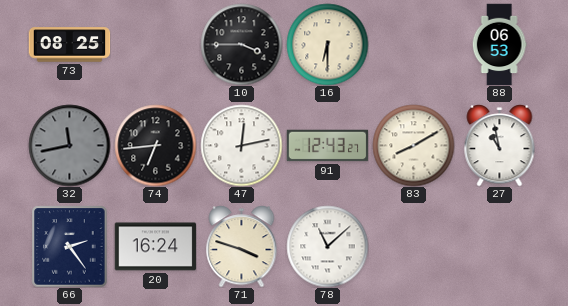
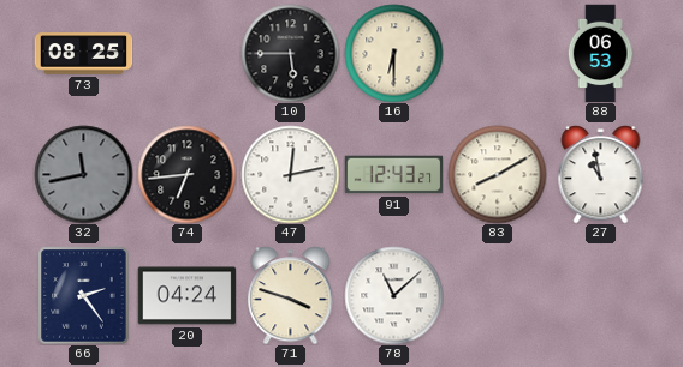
10: 3:45 -> 5:45 (290, 53)
20: 16:24 -> 04:24 (186, 296)
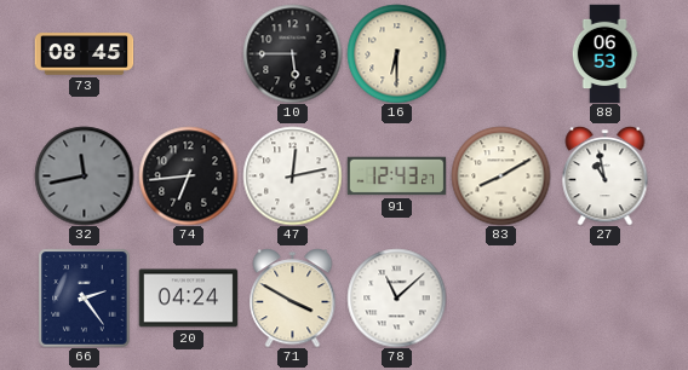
73: 08:25 -> 08:45 (84, 54)
71: 3:48 -> 3:50 (293, 299)
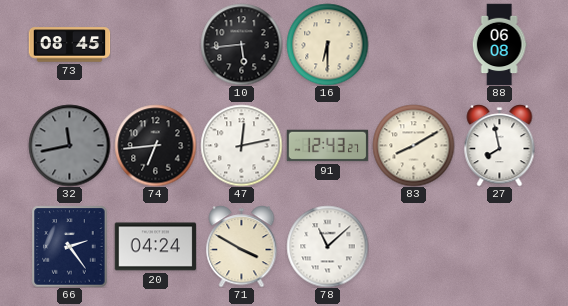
10: 5:45 -> 5:44 (241, 44)
88: 06:53 -> 06:08 (499, 44)
27: 10:58 -> 7:58 (500, 146)
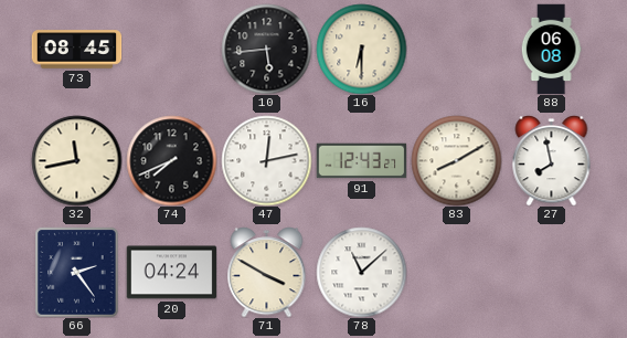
32 dial: grey -> cream (76, 160)
74: 6:44 -> 7:41 (171, 160)
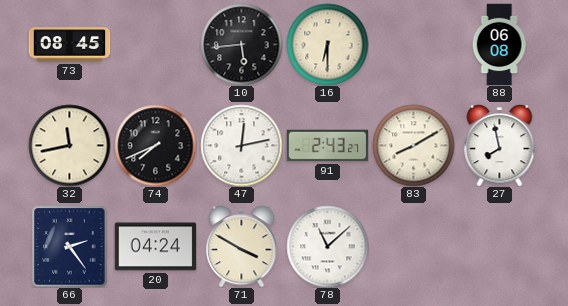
91: 12:43 -> 2:43 (327, 146)
